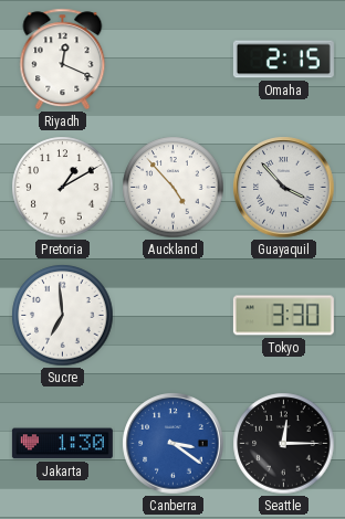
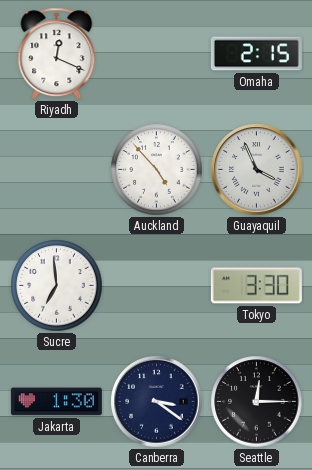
Pretoria: 1:10 -> none (63, 188)
Guayaquil: 3:53 -> 3:56 (257, 170)
Canberra dial: blue -> navy (157, 402)
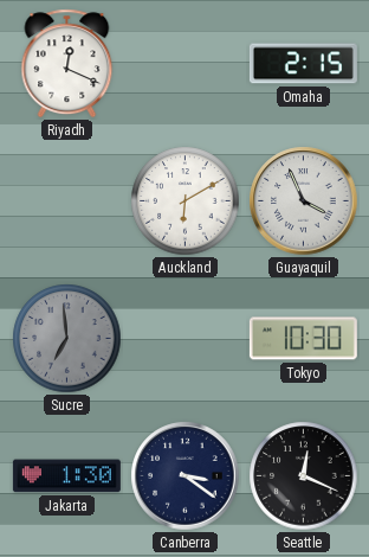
Auckland: 4:53 -> 6:10 (186, 201)
Sucre dial: white -> grey (67, 339)
Tokyo: 3:30 -> 10:30 (303, 339)
Seattle: 12:15 -> 12:19 (304, 476)
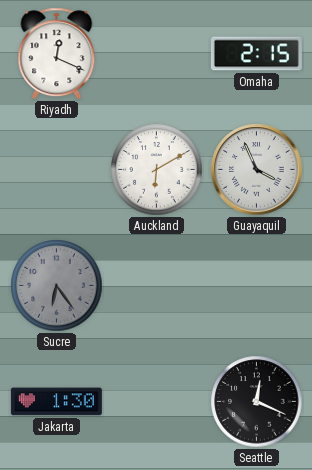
Sucre: 6:59 -> 6:24 (57, 286)
Tokyo: 10:30 -> none (303, 339)
Canberra: 3:21 -> none (186, 476)
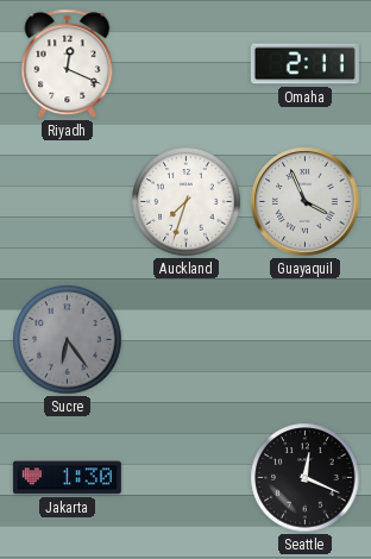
Omaha: 2:15 -> 2:11 (304, 64)
Auckland: 6:10 -> 7:33 (187, 202)
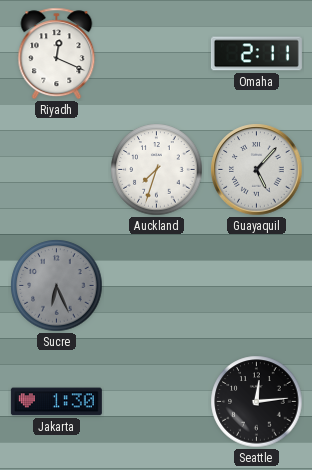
Guayaquil: 3:56 -> 5:07 (257, 170)
Sucre: 6:24 -> 6:26 (57, 286)
Seattle: 12:19 -> 12:14 (257, 402)
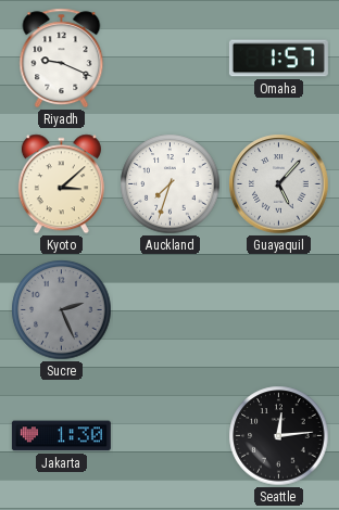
Riyadh: 12:19 -> 9:19 (62, 59)
Omaha: 2:11 -> 1:57 (278, 59)
Kyoto: none -> 3:08 (61, 184)
Sucre: 6:26 -> 2:26 (62, 310)
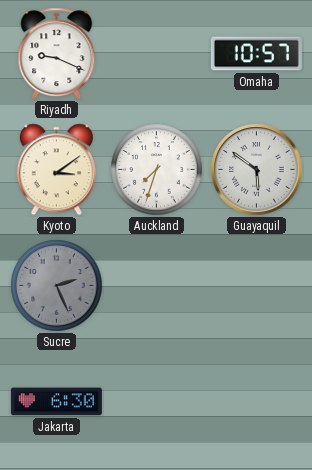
Omaha: 1:57 -> 10:57 (256, 54)
Kyoto: 3:08 -> 3:09 (56, 170)
Guayaquil: 5:07 -> 5:51 (257, 170)
Jakarta: 1:30 -> 6:30 (56, 402)
Seattle: 12:14 -> none (279, 436)
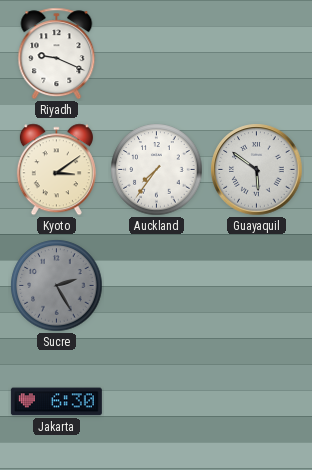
Omaha: 10:57 -> none (256, 54)
Auckland: 7:33 -> 7:36 (157, 170)
Sucre: 2:26 -> 2:25 (57, 286)
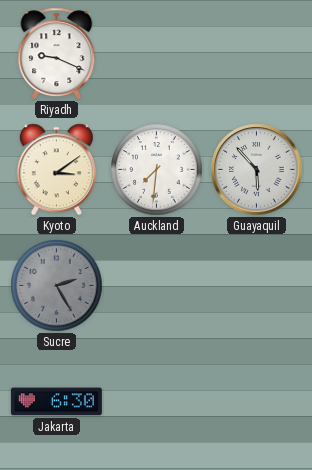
Auckland: 7:36 -> 7:31 (157, 170)
Guayaquil: 5:51 -> 5:53 (257, 170)
